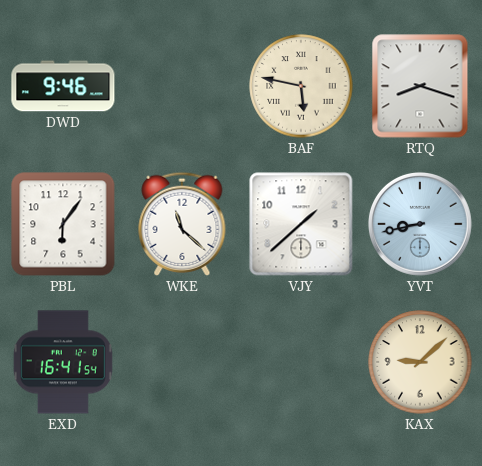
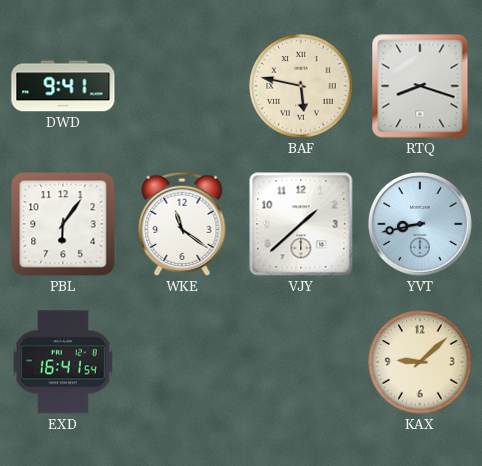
DWD: 9:46 -> 9:41 (63, 86)
WKE: 11:22 -> 11:21 (182, 224)
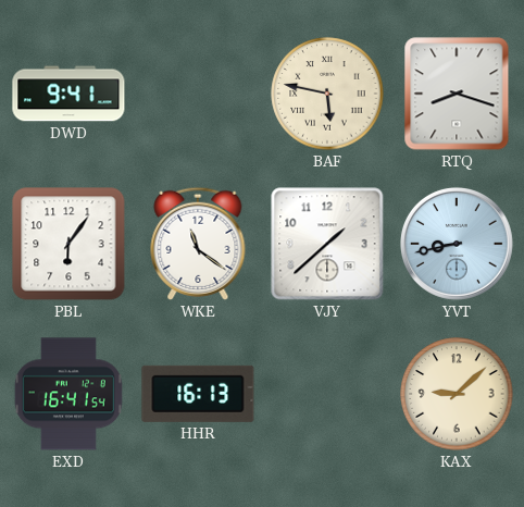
HHR: none -> 16:13 (198, 394)
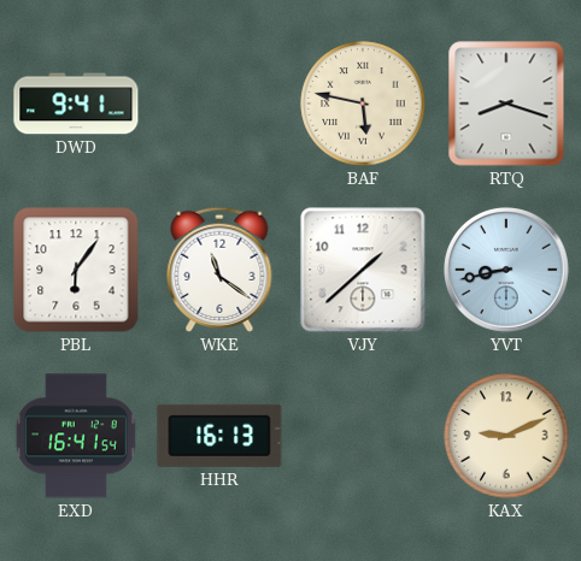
KAX: 9:08 -> 9:11 (506, 436)
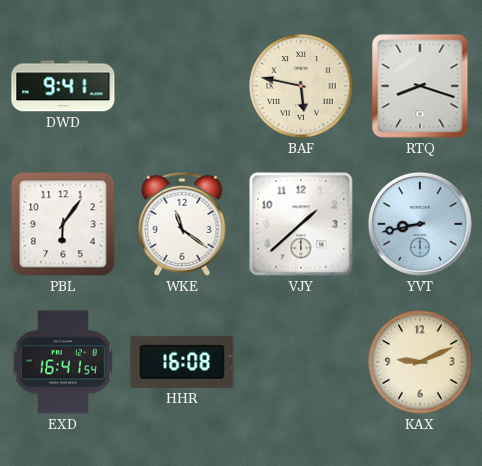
HHR: 16:13 -> 16:08 (182, 362)
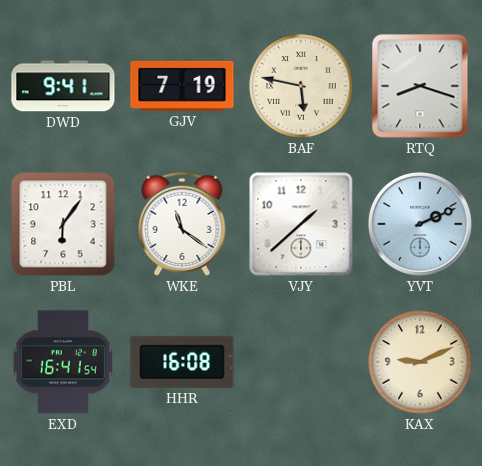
GJV: none -> 7:19 (182, 86)
YVT: 8:43 -> 2:11 (420, 224)
